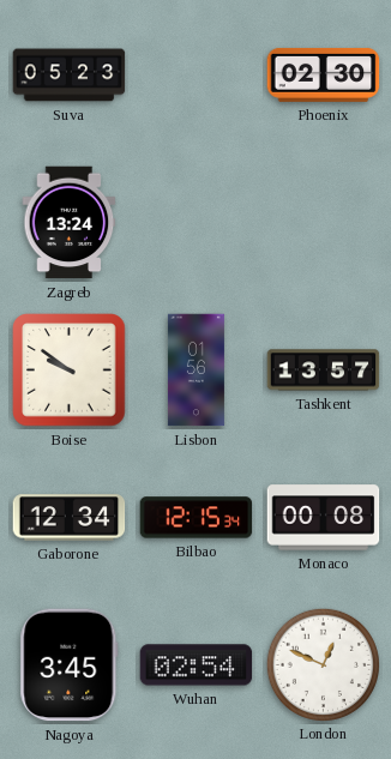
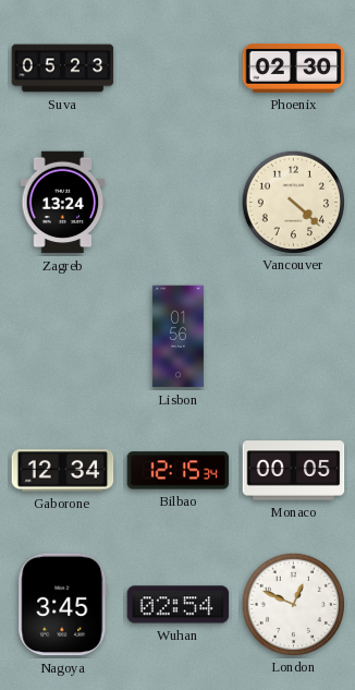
Vancouver: none -> 4:22 (293, 202)
Boise: 9:51 -> none (70, 371)
Tashkent: 13:57 -> none (324, 371)
Monaco: 00:08 -> 00:05 (294, 471)
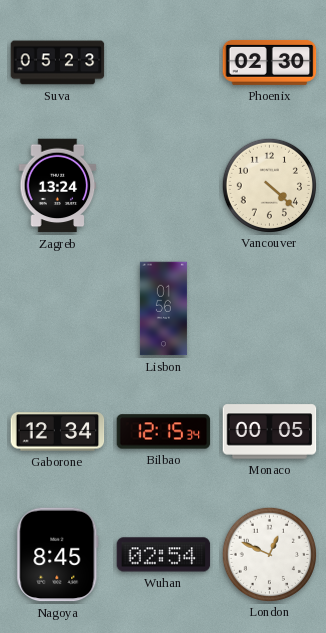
Nagoya: 3:45 -> 8:45 (58, 555)
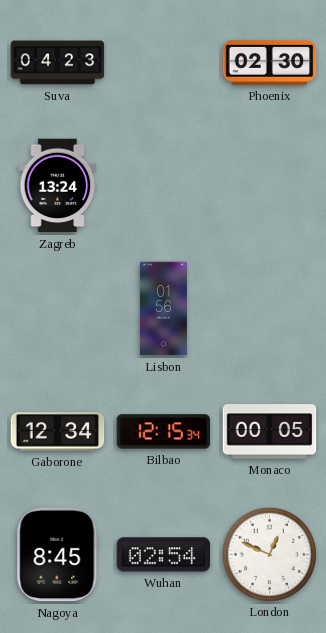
Suva: 05:23 -> 04:23 (58, 63)
Vancouver: 4:22 -> none (269, 185)
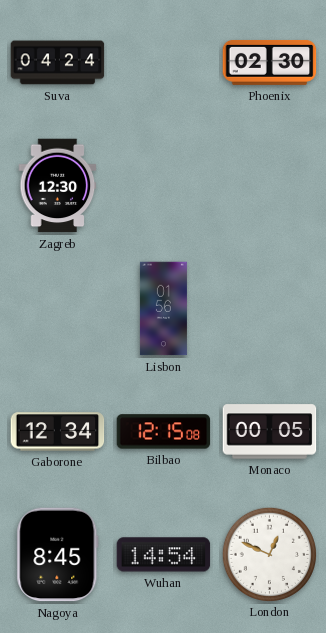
Suva: 04:23 -> 04:24 (58, 63)
Zagreb: 13:24 -> 12:30 (58, 186)
Bilbao: 12:15:34 -> 12:15:08 (164, 432)
Wuhan: 02:54 -> 14:54 (164, 555)
